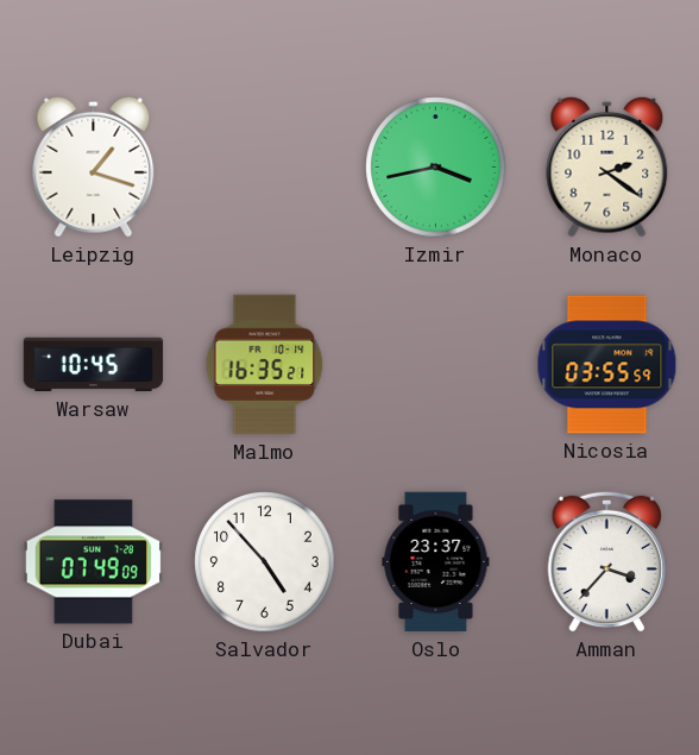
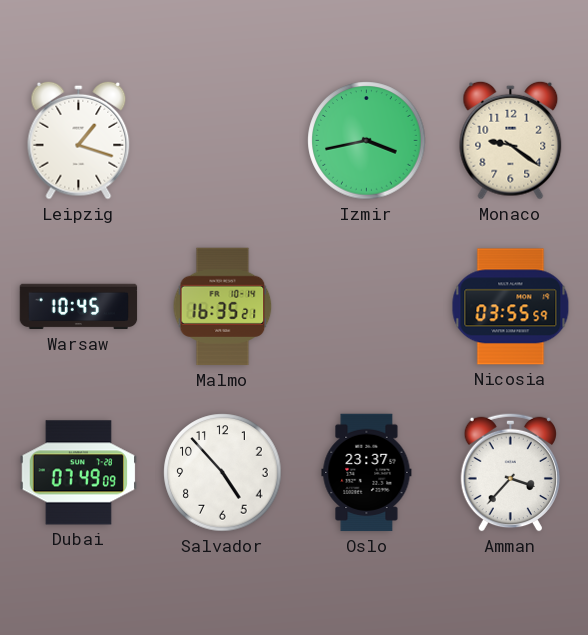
Monaco: 2:21 -> 9:21 (511, 140)
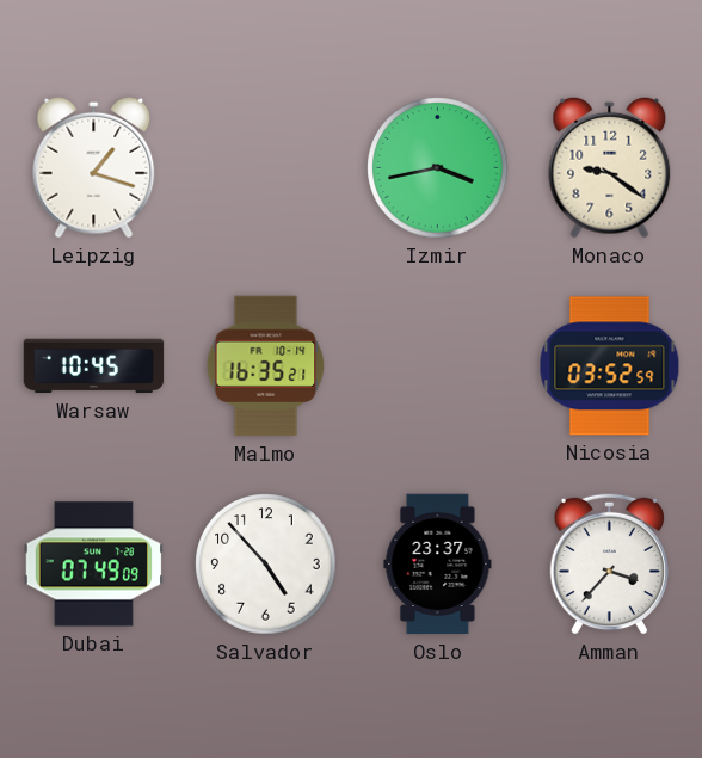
Nicosia: 03:55 -> 03:52 (610, 366)
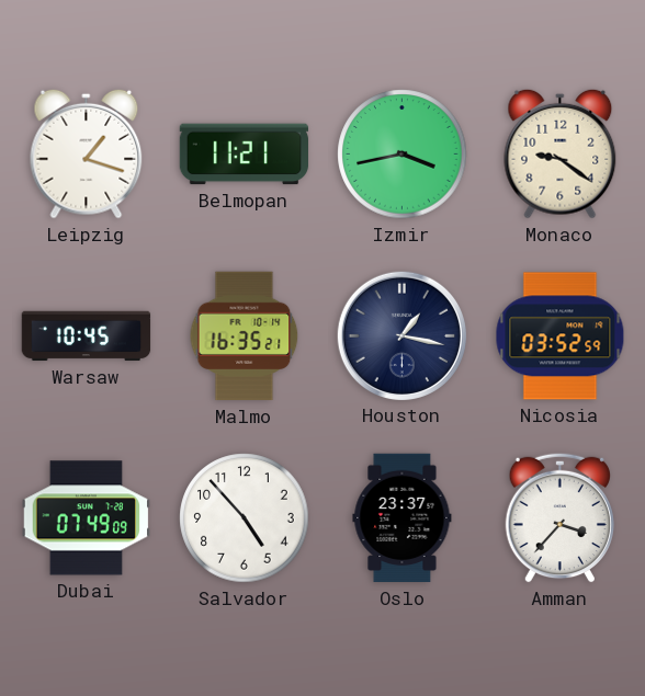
Belmopan: none -> 11:21 (245, 155)
Houston: none -> 1:17 (401, 335)
